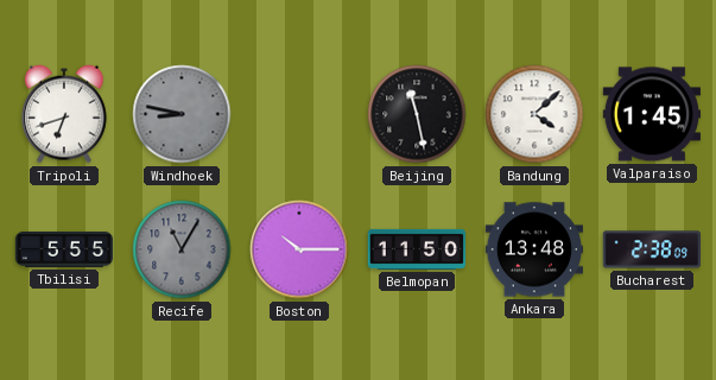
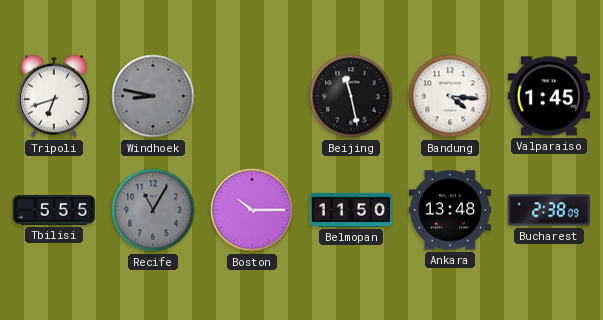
Bandung: 4:08 -> 4:16 (450, 96)
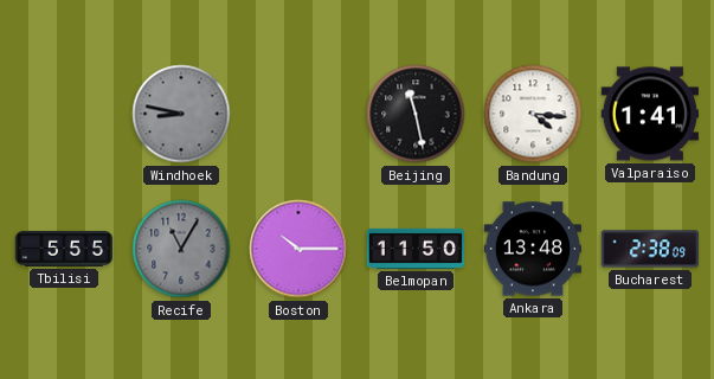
Tripoli: 6:42 -> none (54, 96)
Valparaiso: 1:45 -> 1:41 (649, 114)
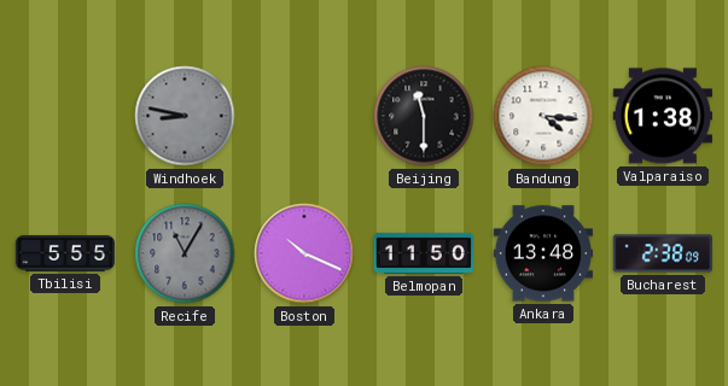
Beijing: 11:28 -> 11:30 (424, 116)
Valparaiso: 1:41 -> 1:38 (662, 116)
Boston: 10:15 -> 10:19 (304, 253)
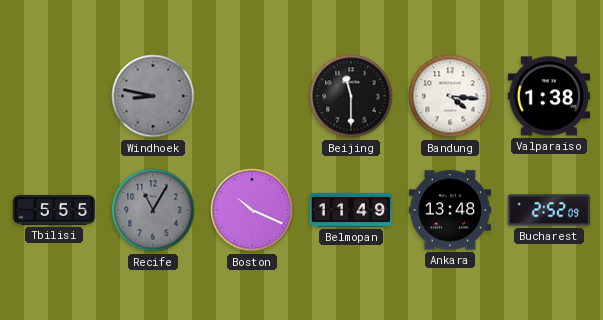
Belmopan: 11:50 -> 11:49 (350, 210)
Bucharest: 2:38 -> 2:52 (548, 210)
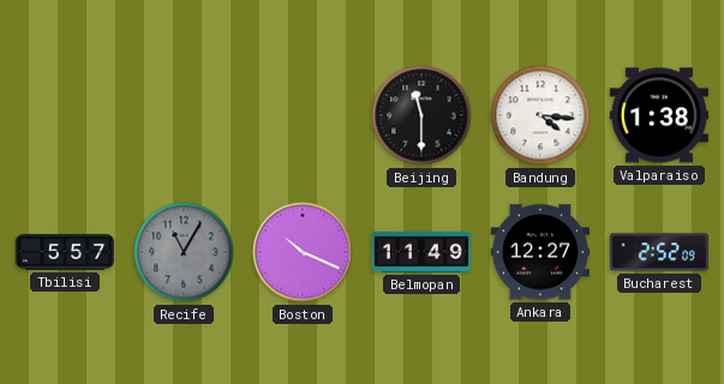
Windhoek: 8:47 -> none (153, 96)
Tbilisi: 5:55 -> 5:57 (65, 252)
Ankara: 13:48 -> 12:27 (539, 252)
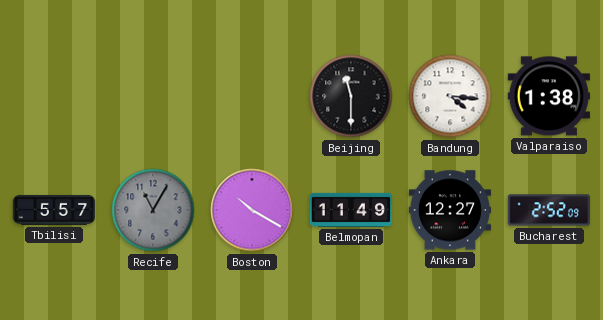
Boston: 10:19 -> 10:20 (252, 210)
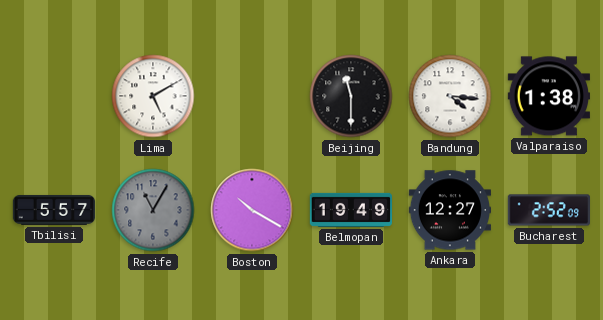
Lima: none -> 5:10 (153, 96)
Belmopan: 11:49 -> 19:49 (350, 210)
